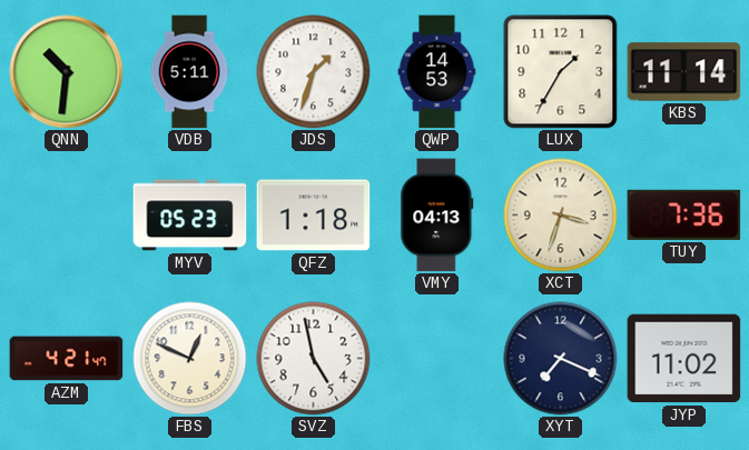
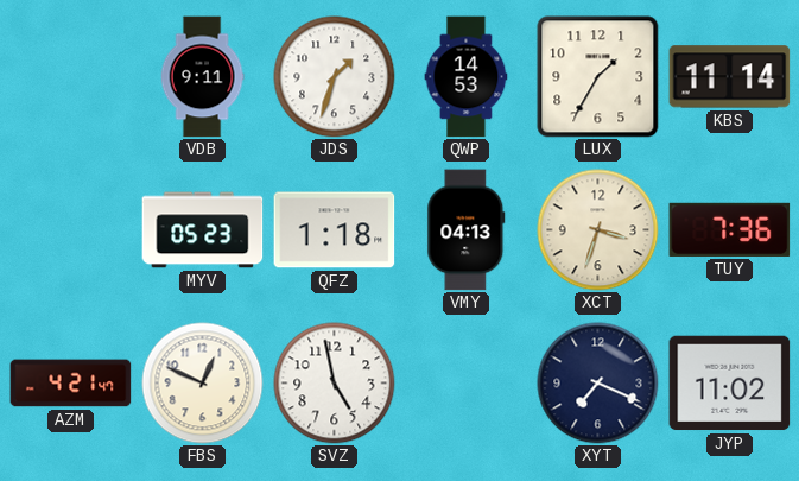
QNN: 10:31 -> none (67, 72)
VDB: 5:11 -> 9:11 (202, 77)
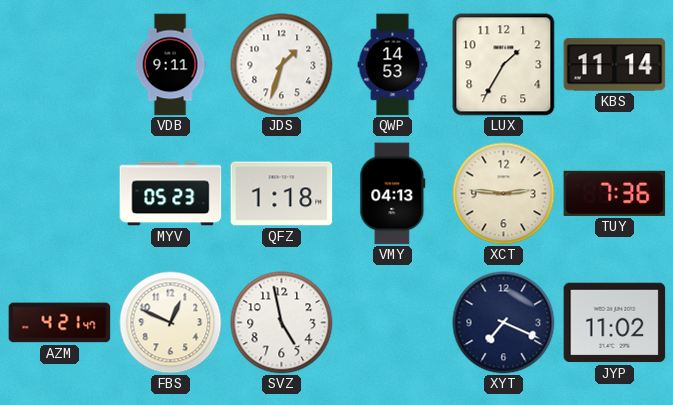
XCT: 3:33 -> 2:46 (504, 194)
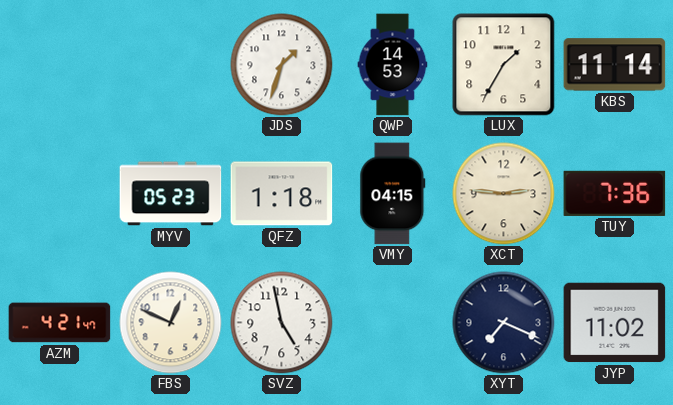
VDB: 9:11 -> none (170, 65)
VMY: 04:13 -> 04:15 (393, 194)
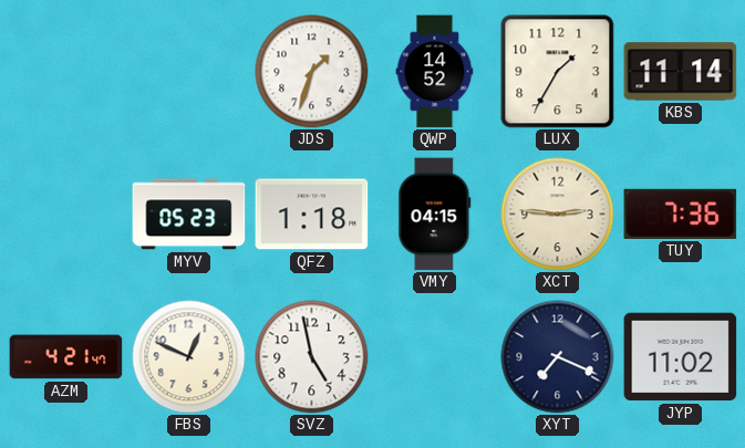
QWP: 14:53 -> 14:52 (435, 72)
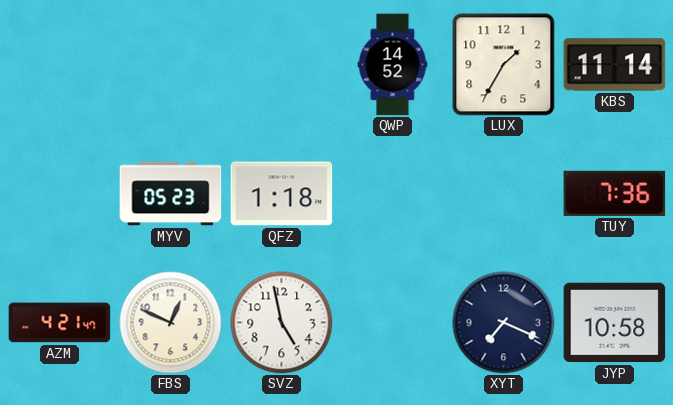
JDS: 1:33 -> none (312, 72)
VMY: 04:15 -> none (435, 215)
XCT: 2:46 -> none (558, 215)
JYP: 11:02 -> 10:58 (615, 323)
